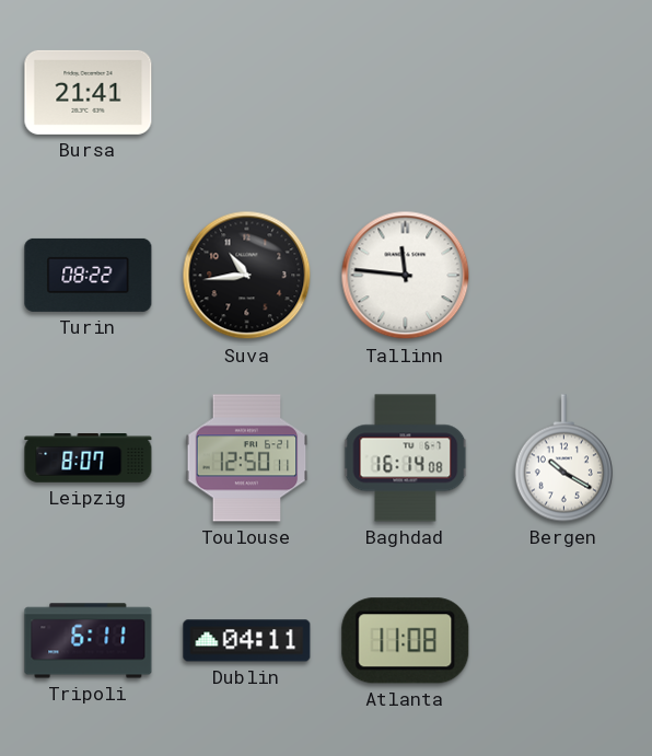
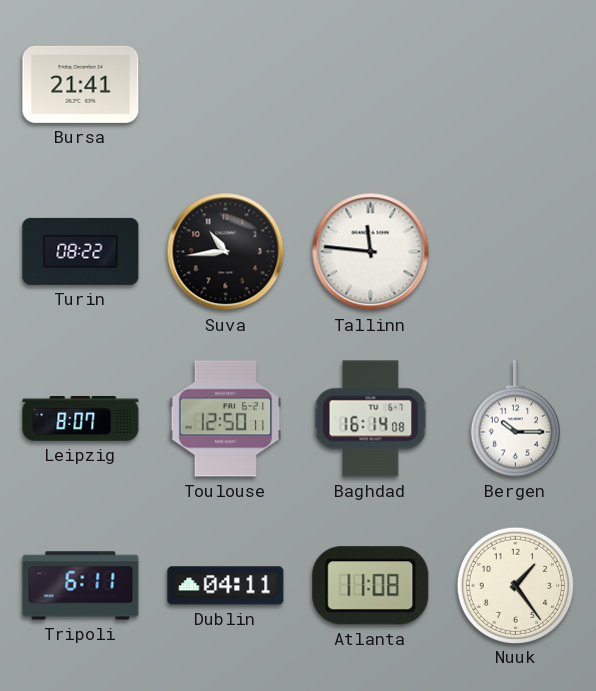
Bergen: 10:20 -> 10:15 (515, 419)
Nuuk: none -> 1:24 (515, 585)
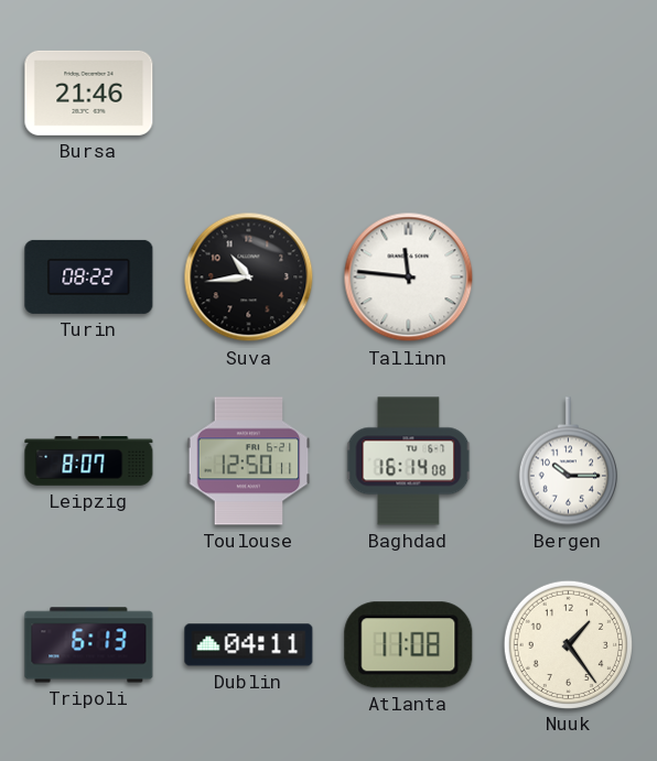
Bursa: 21:41 -> 21:46 (89, 93)
Tripoli: 6:11 -> 6:13 (89, 645)
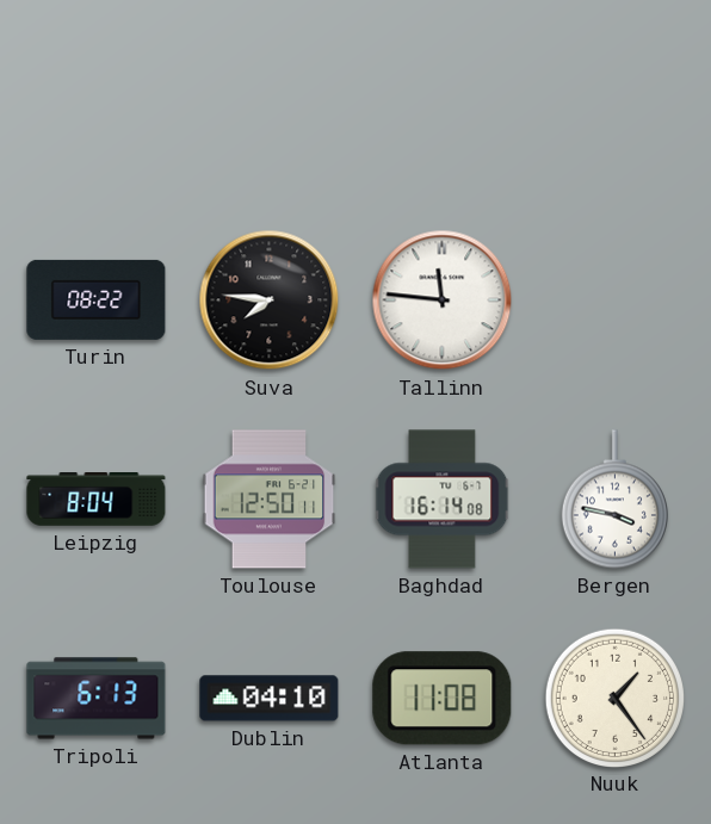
Bursa: 21:46 -> none (89, 93)
Suva: 10:44 -> 7:46 (270, 301)
Leipzig: 8:07 -> 8:04 (97, 500)
Bergen: 10:15 -> 3:47 (614, 500)
Dublin: 04:11 -> 04:10 (270, 699)
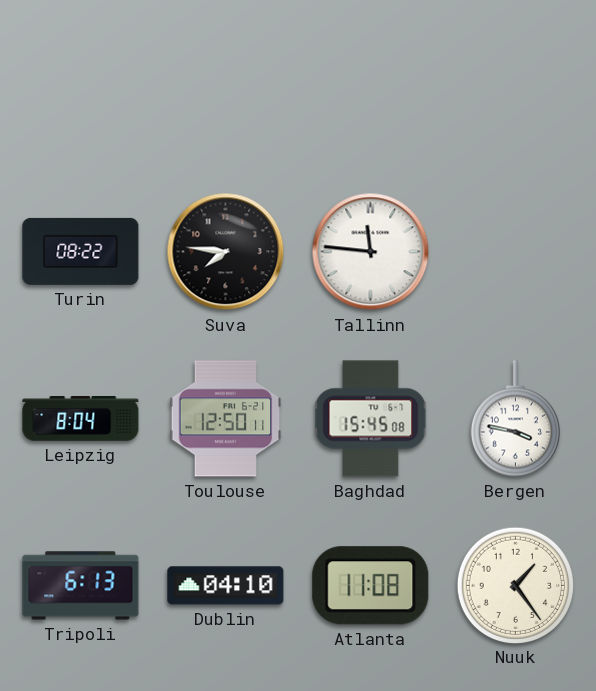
Baghdad: 16:14 -> 15:45 (371, 419)
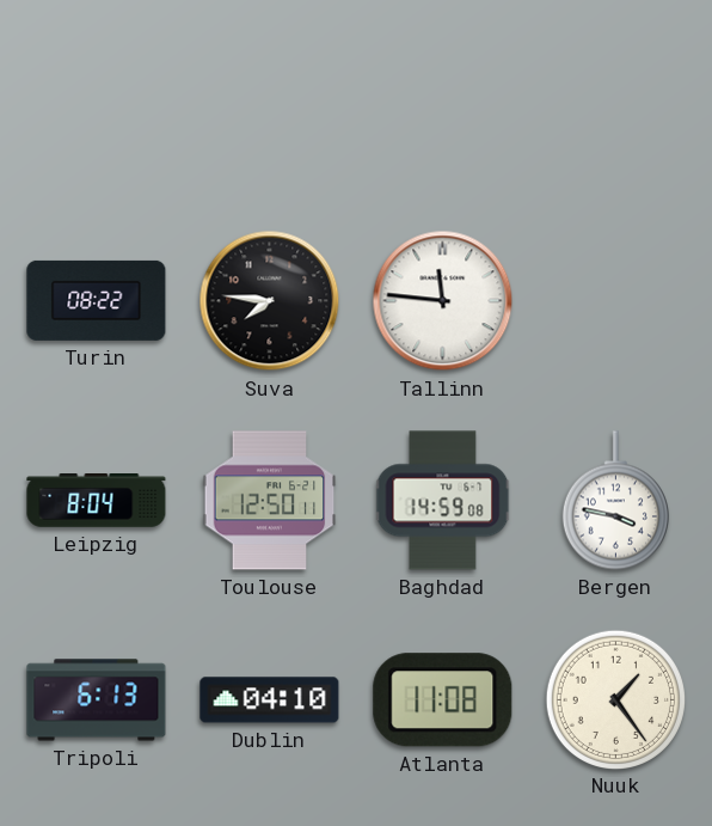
Baghdad: 15:45 -> 14:59 (443, 501)
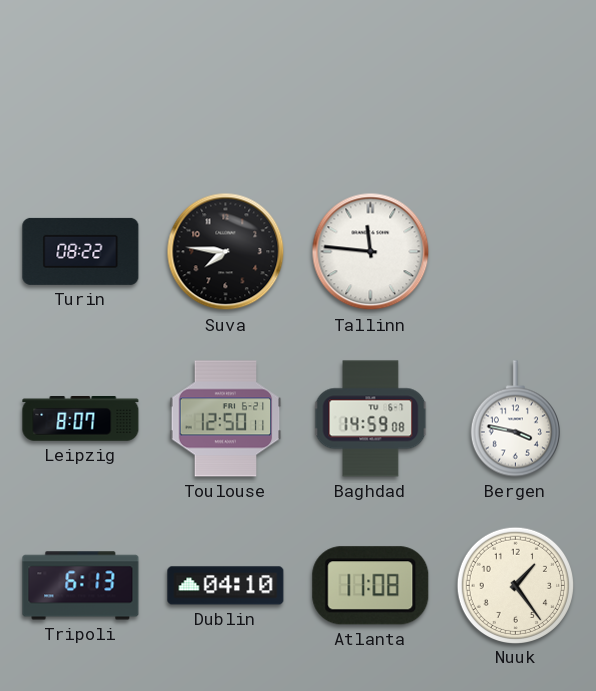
Leipzig: 8:04 -> 8:07 (81, 419)
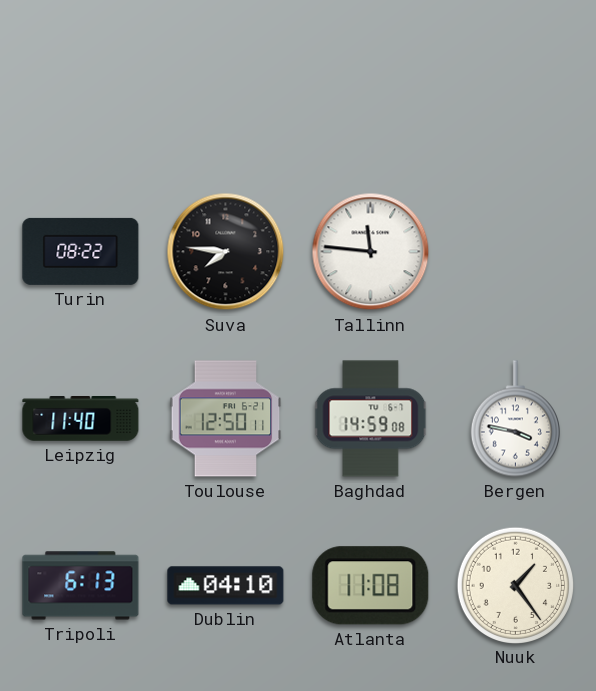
Leipzig: 8:07 -> 11:40 (81, 419)
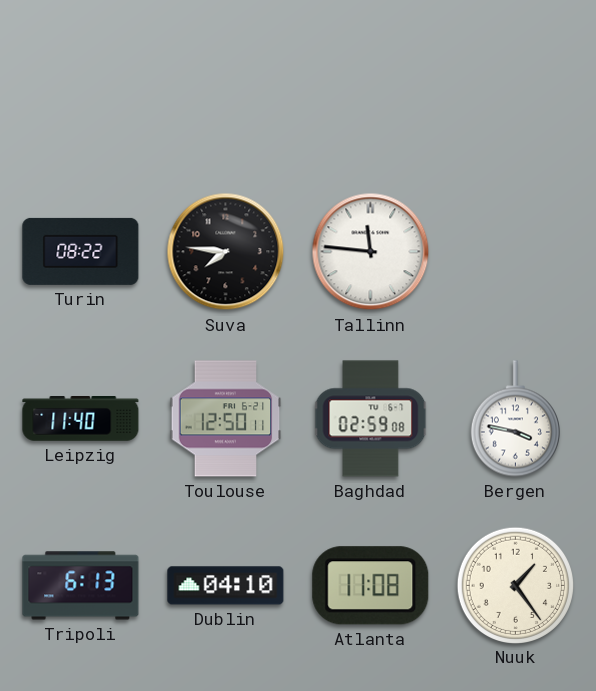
Baghdad: 14:59 -> 02:59 (371, 419)
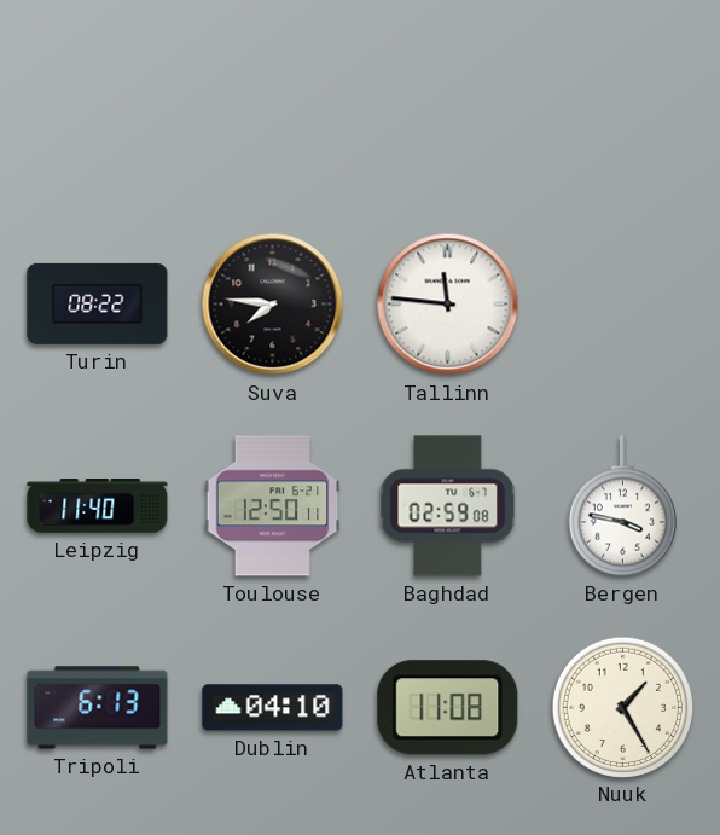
Nuuk: 1:24 -> 1:25 (622, 707)
